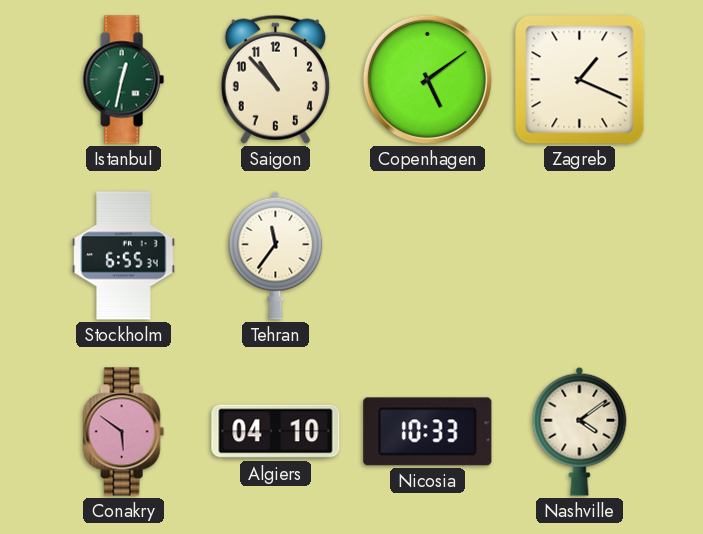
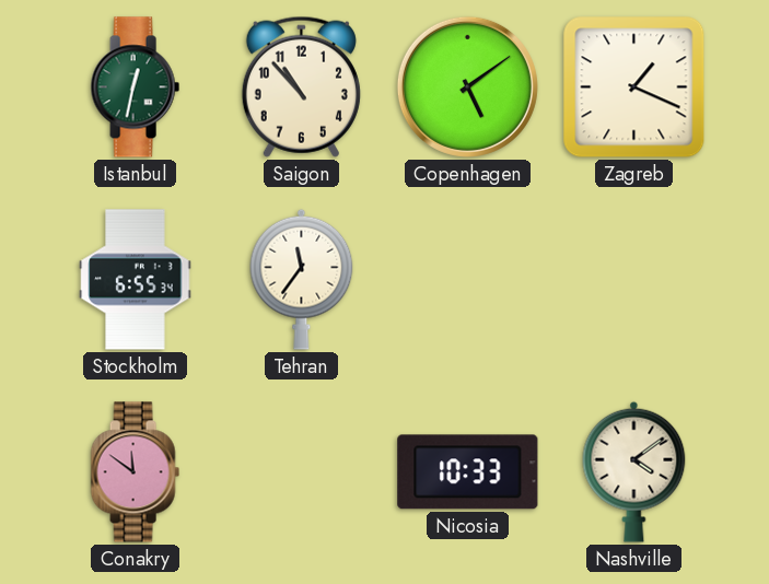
Conakry: 5:51 -> 11:51 (135, 472)
Algiers: 04:10 -> none (276, 432)
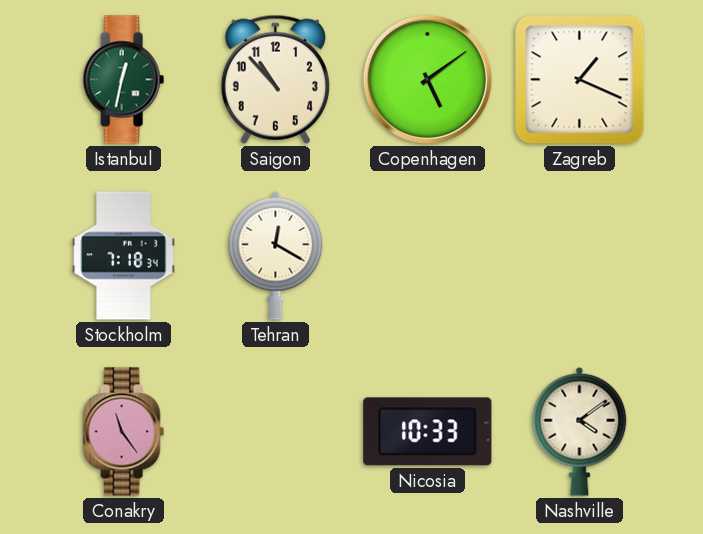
Stockholm: 6:55 -> 7:18 (124, 256)
Tehran: 11:36 -> 12:20 (276, 255)
Conakry: 11:51 -> 11:24 (123, 432)
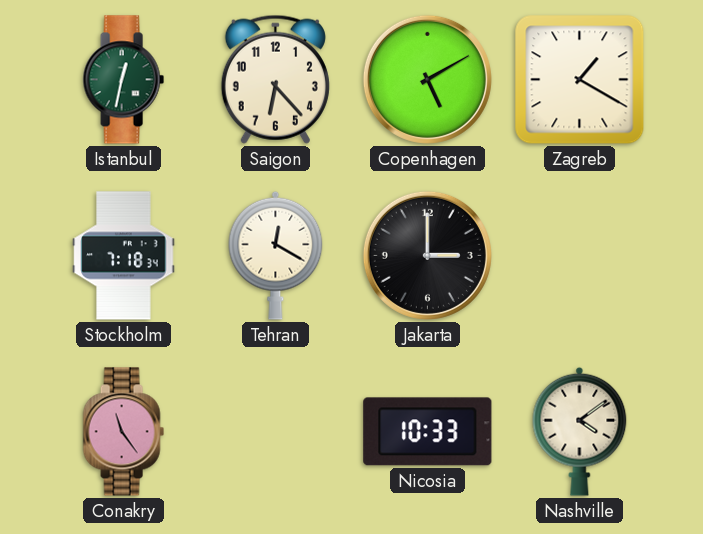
Saigon: 10:53 -> 6:23 (275, 79)
Copenhagen: 5:09 -> 5:10 (427, 79)
Zagreb: 1:19 -> 1:20 (580, 80)
Jakarta: none -> 3:00 (427, 255)
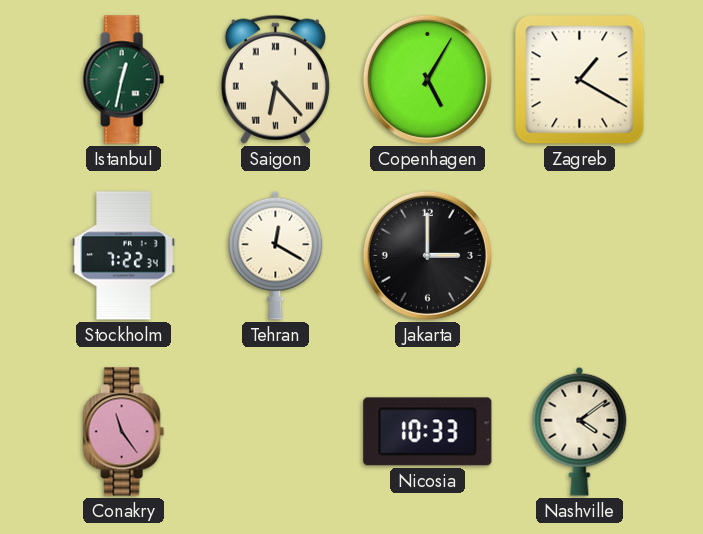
Saigon numerals: Arabic -> Roman (275, 79)
Copenhagen: 5:10 -> 5:05 (427, 79)
Stockholm: 7:18 -> 7:22 (124, 256)
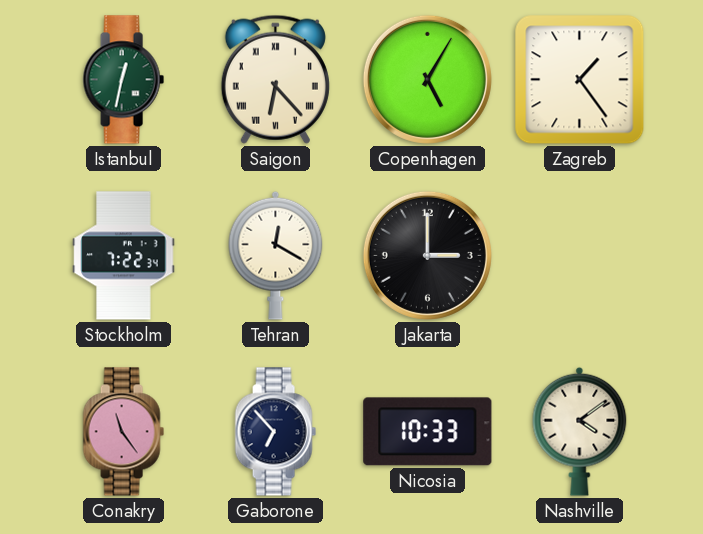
Zagreb: 1:20 -> 1:24 (580, 80)
Gaborone: none -> 6:53 (275, 432)
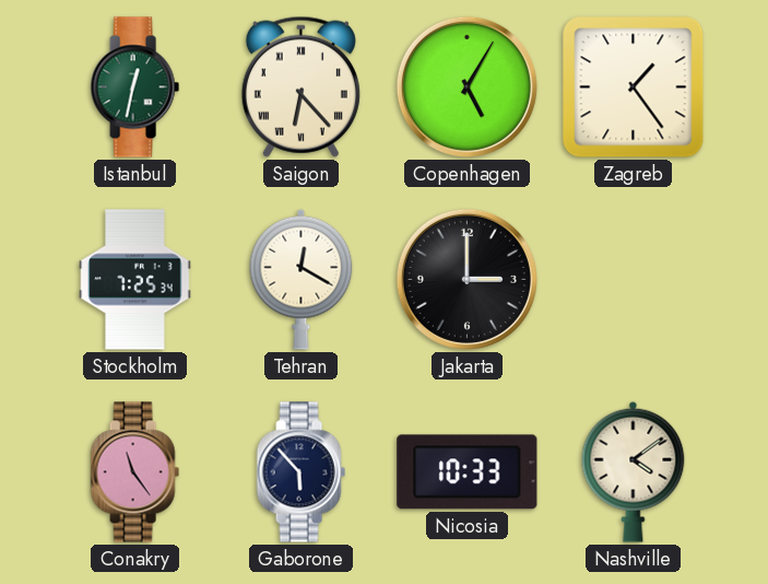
Stockholm: 7:22 -> 7:25 (135, 280)
Gaborone: 6:53 -> 5:53 (300, 472)
